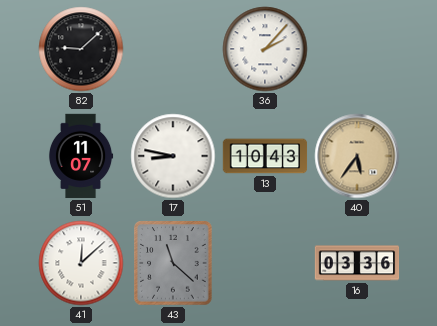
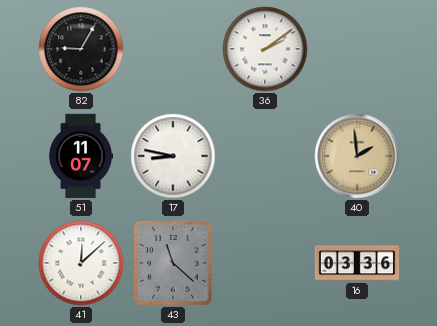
82: 9:08 -> 9:05 (81, 49)
36: 2:07 -> 2:09 (265, 49)
13: 10:43 -> none (265, 156)
40: 5:36 -> 1:59 (357, 156)
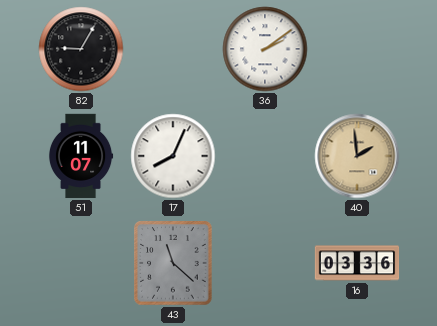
17: 8:47 -> 8:04 (173, 156)
41: 12:08 -> none (81, 263)
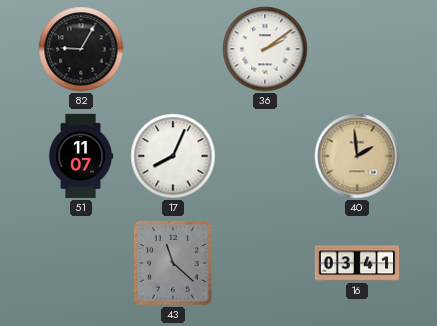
16: 03:36 -> 03:41 (357, 263)
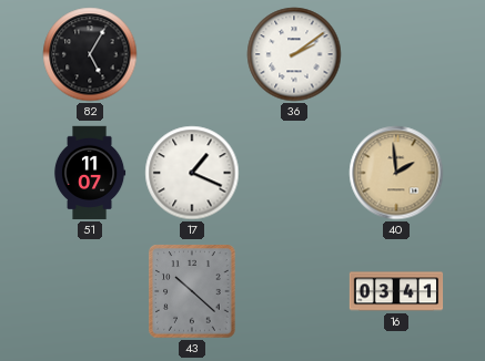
82: 9:05 -> 5:05 (90, 54)
17: 8:04 -> 1:19 (192, 173)
43: 11:22 -> 10:22 (192, 291)
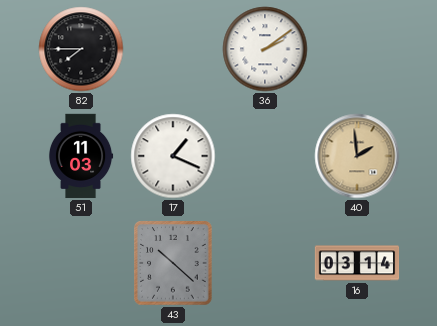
82: 5:05 -> 7:45 (81, 49)
51: 11:07 -> 11:03 (81, 156)
16: 03:41 -> 03:14 (357, 263)
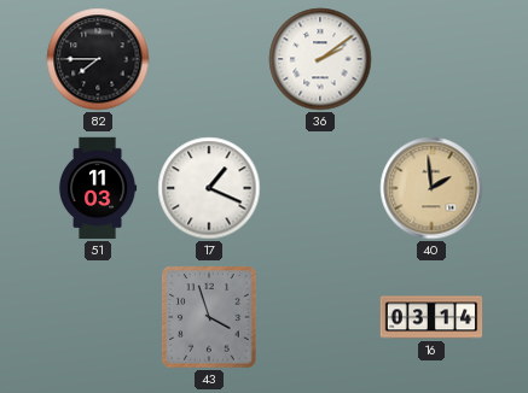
43: 10:22 -> 3:57 (209, 317)
